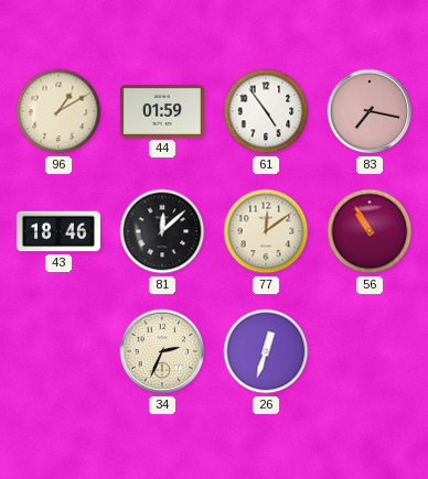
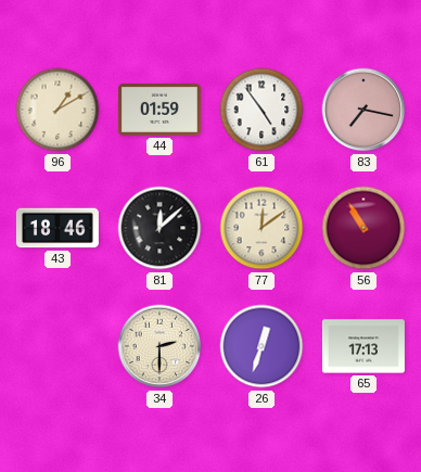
34: 2:34 -> 2:30 (160, 346)
65: none -> 17:13 (363, 346)
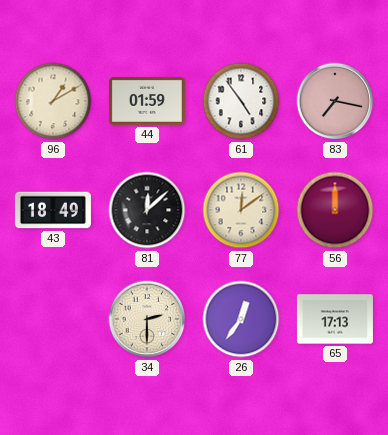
43: 18:46 -> 18:49 (53, 210)
56: 10:55 -> 12:00 (335, 210)
26: 12:33 -> 12:36 (241, 319)
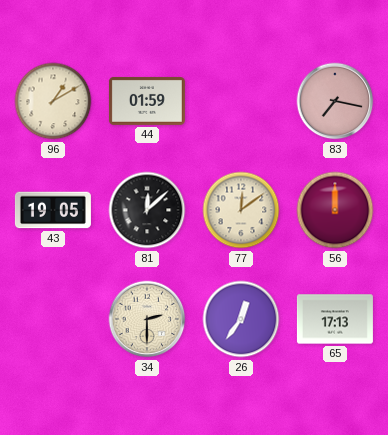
61: 4:54 -> none (241, 101)
43: 18:49 -> 19:05 (53, 210)
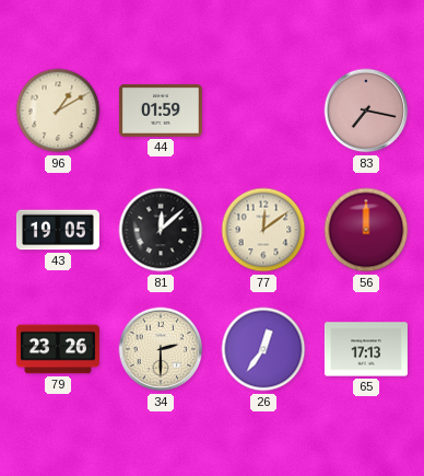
79: none -> 23:26 (58, 349)
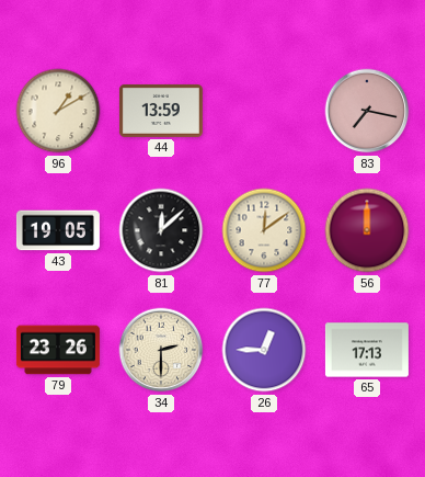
44: 01:59 -> 13:59 (161, 111)
26: 12:36 -> 12:45 (264, 350)
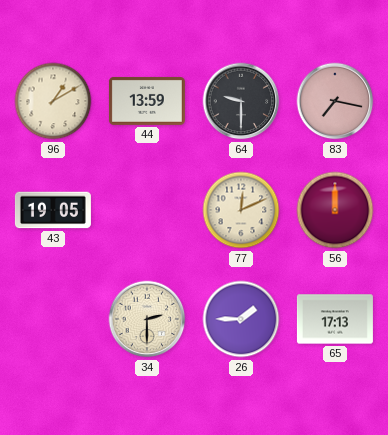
64: none -> 9:30 (241, 101)
81: 12:08 -> none (161, 230)
77: 12:09 -> 12:11 (241, 210)
79: 23:26 -> none (58, 350)
26: 12:45 -> 1:45 (241, 319)
